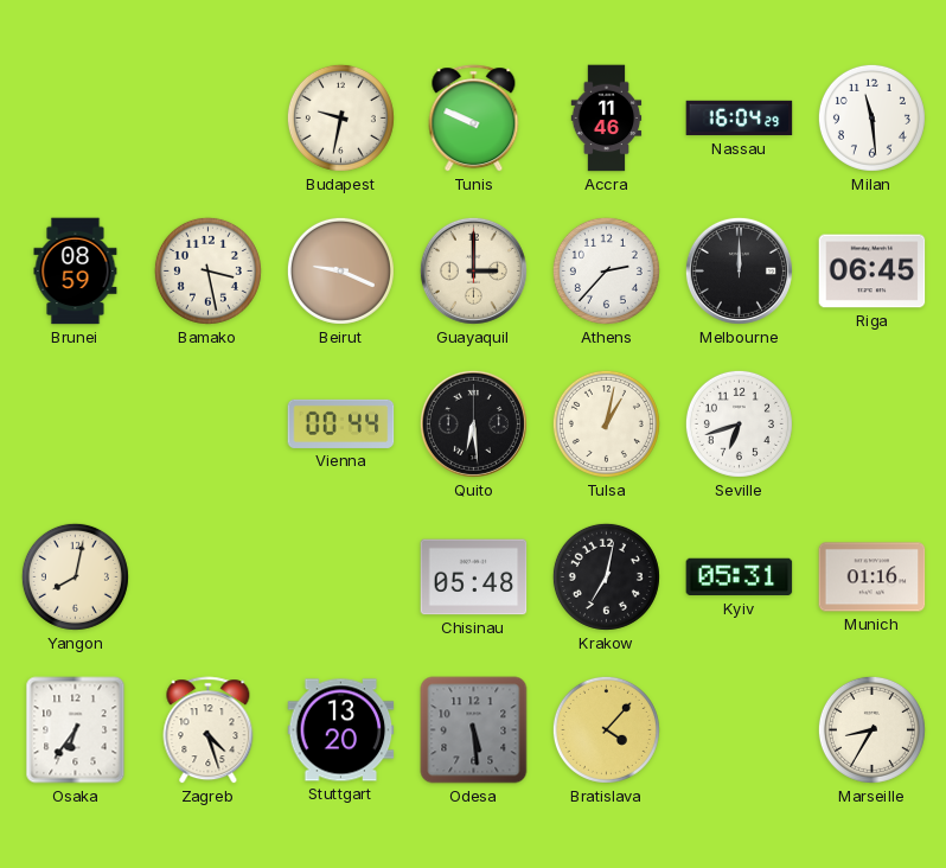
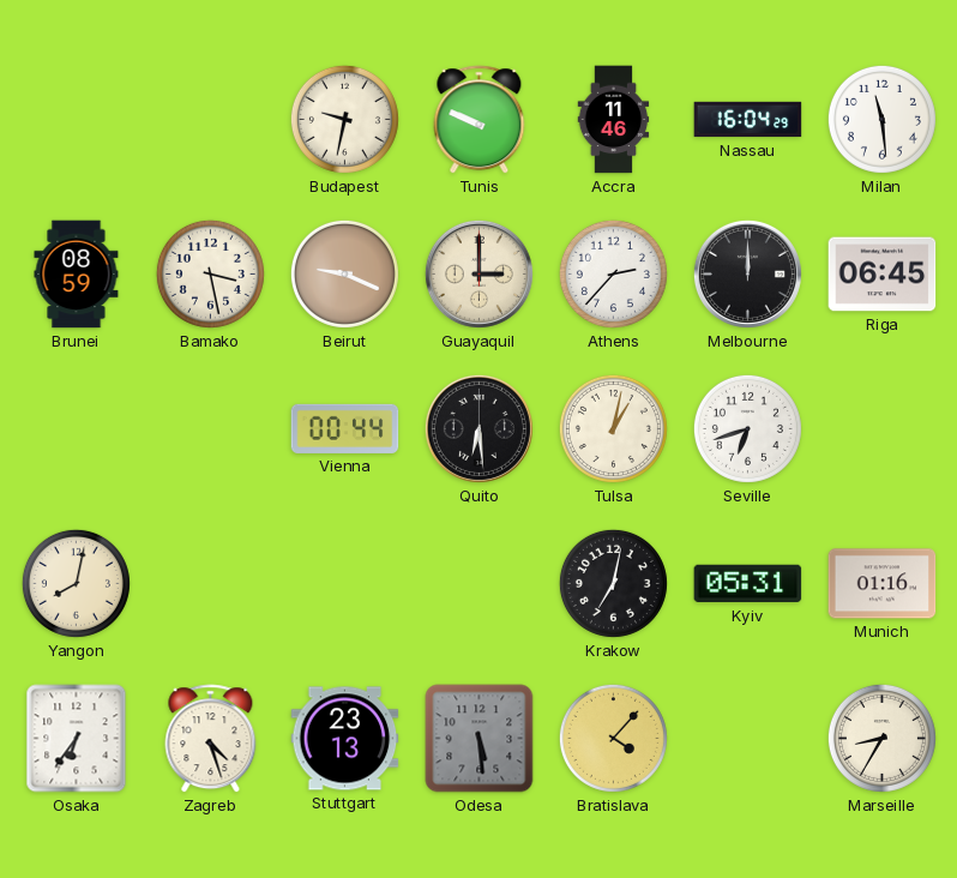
Chisinau: 05:48 -> none (474, 577)
Stuttgart: 13:20 -> 23:13 (345, 739)
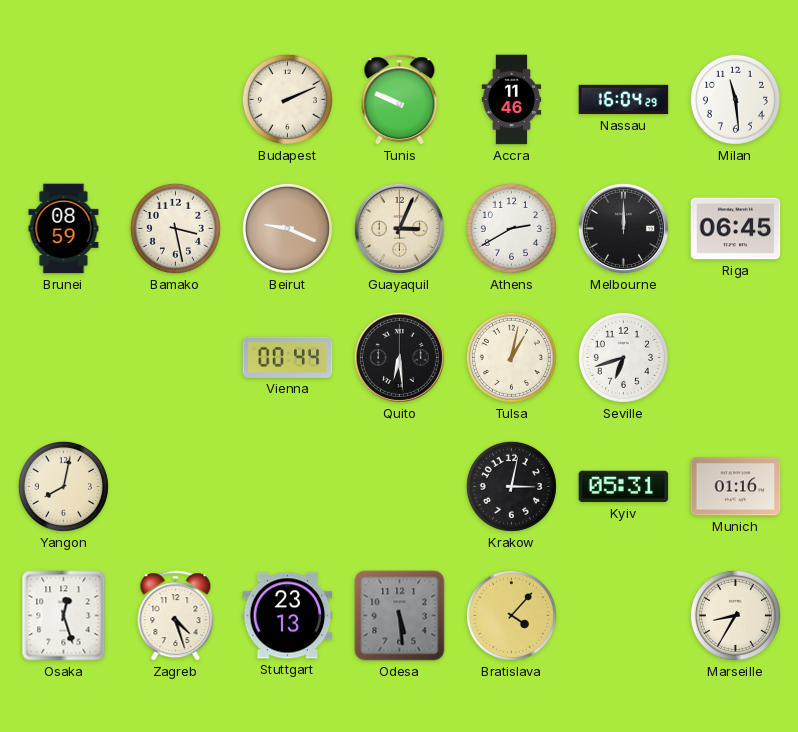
Budapest: 9:32 -> 2:11 (287, 99)
Guayaquil: 3:00 -> 3:04 (399, 228)
Athens: 2:37 -> 2:40 (511, 228)
Krakow: 7:02 -> 3:02 (511, 486)
Osaka: 6:36 -> 12:27 (64, 616)
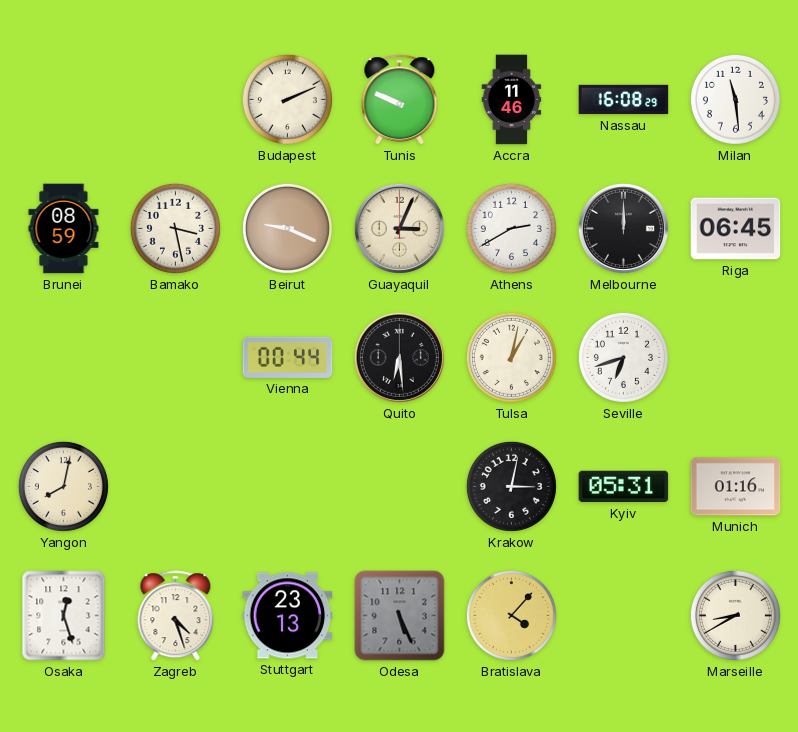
Nassau: 16:04 -> 16:08 (624, 100)
Odesa: 5:29 -> 5:26 (400, 616)
Marseille: 8:35 -> 8:40 (735, 615)
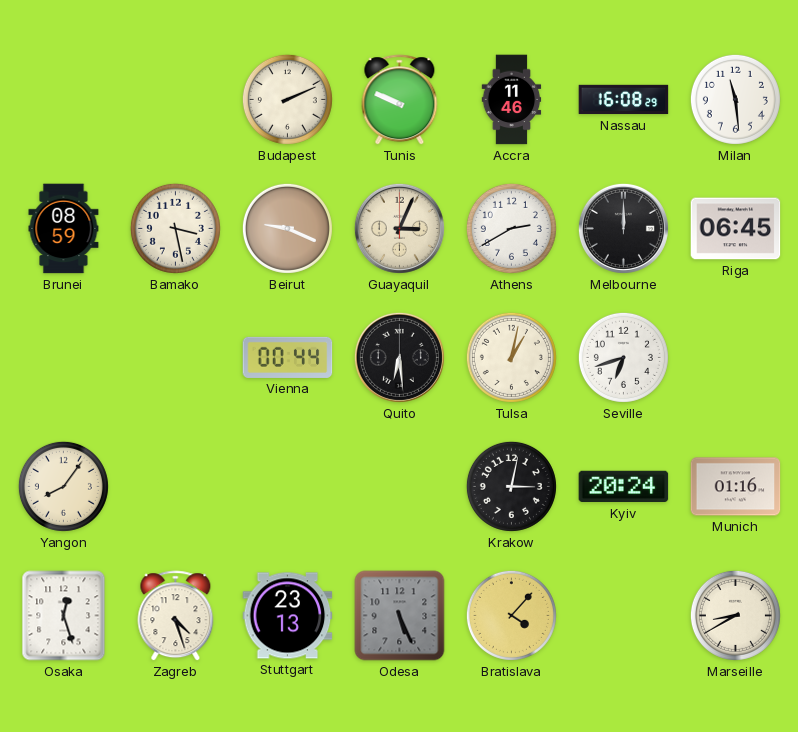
Yangon: 8:02 -> 8:06 (63, 486)
Kyiv: 05:31 -> 20:24 (624, 487)
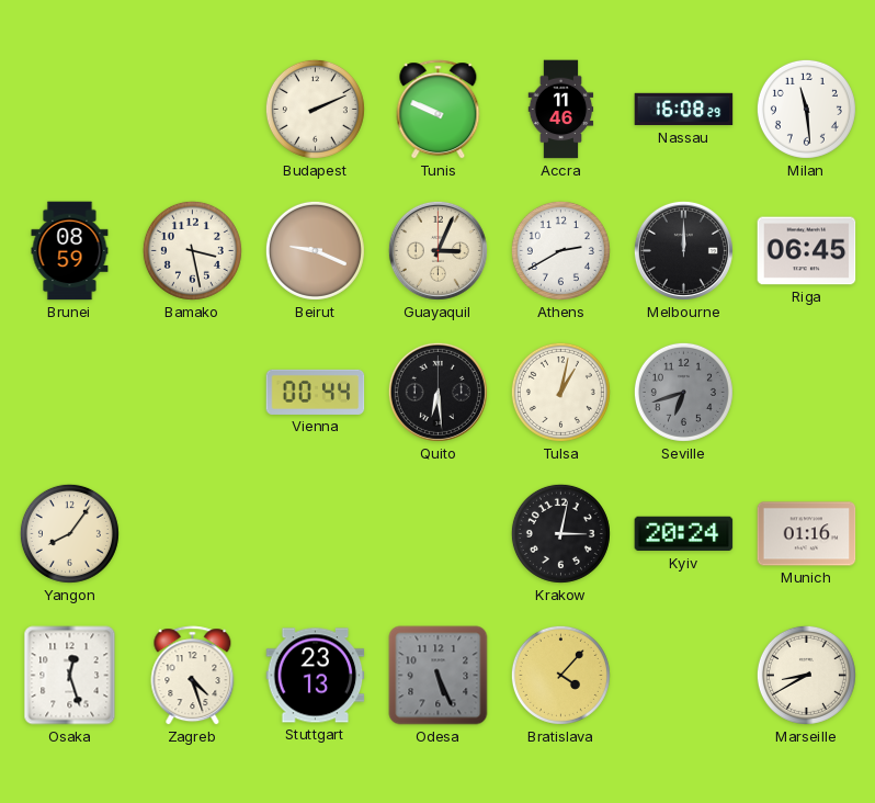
Seville dial: white -> grey (683, 392)
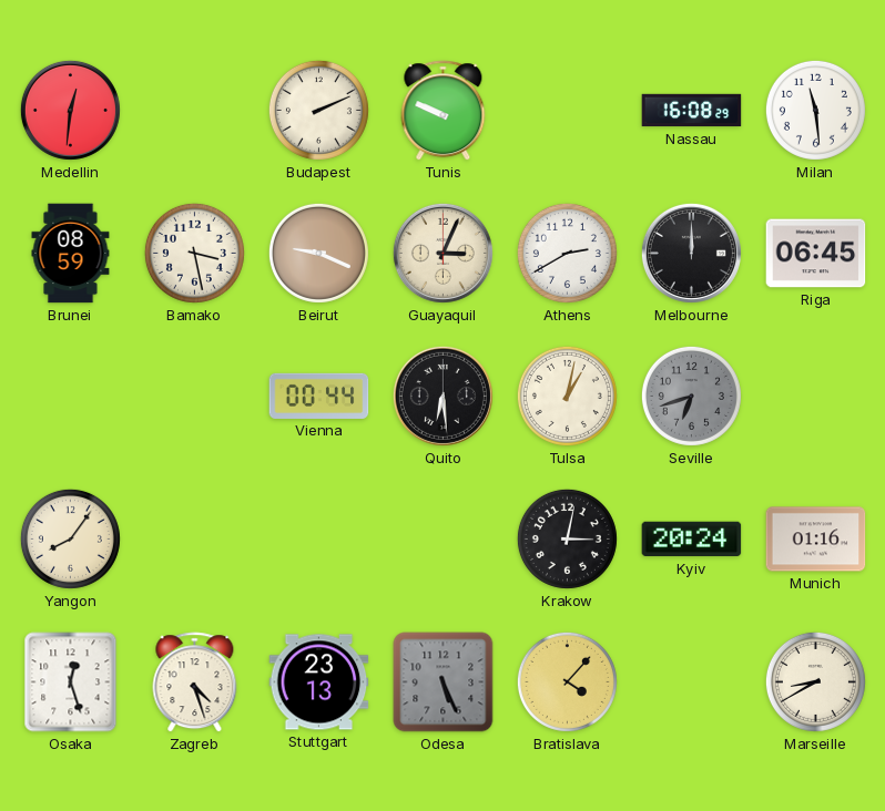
Medellin: none -> 12:31 (70, 110)
Accra: 11:46 -> none (561, 110)
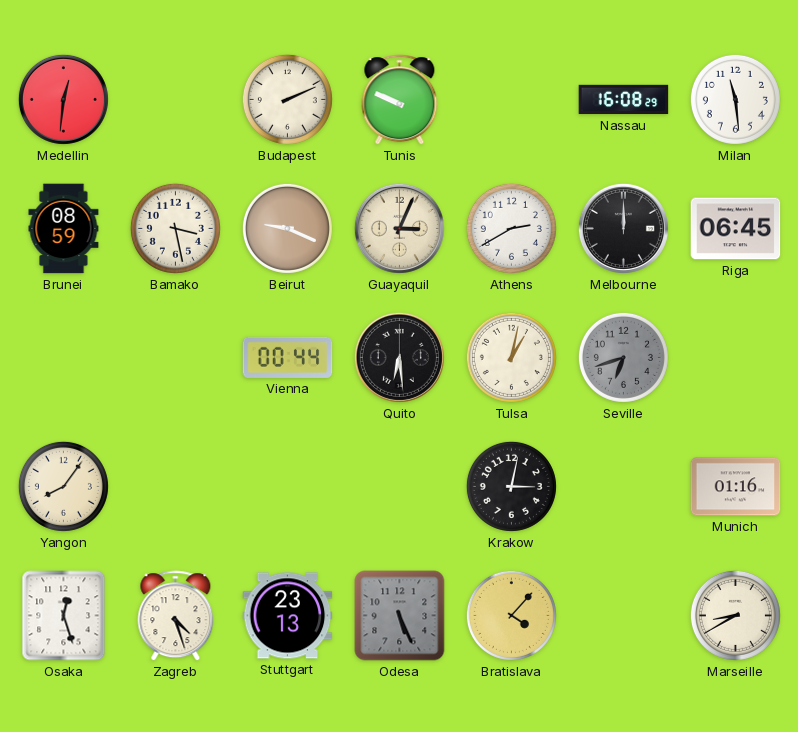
Kyiv: 20:24 -> none (692, 540)
